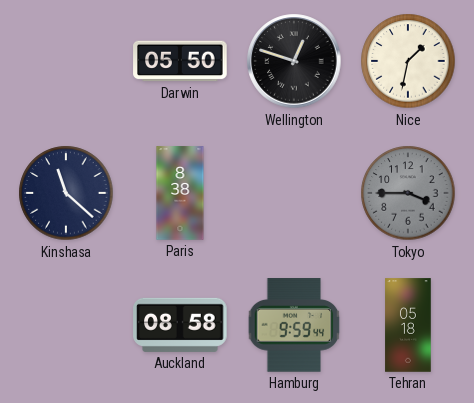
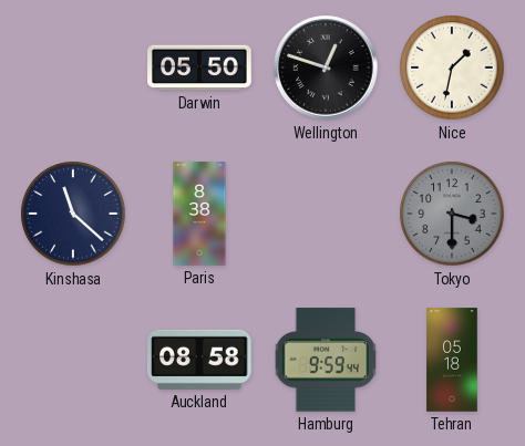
Tokyo: 3:45 -> 3:30 (452, 214)
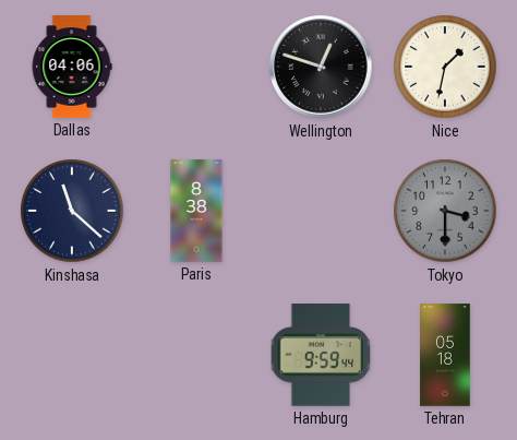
Dallas: none -> 04:06 (72, 67)
Darwin: 05:50 -> none (199, 68)
Auckland: 08:58 -> none (199, 360)
